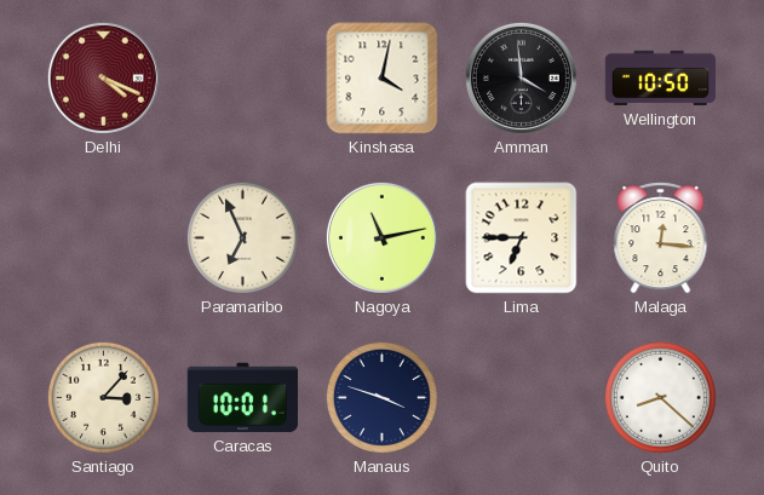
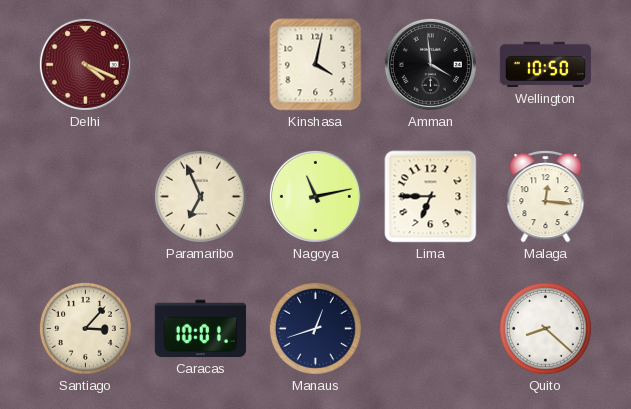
Manaus: 3:48 -> 12:42 (315, 328)
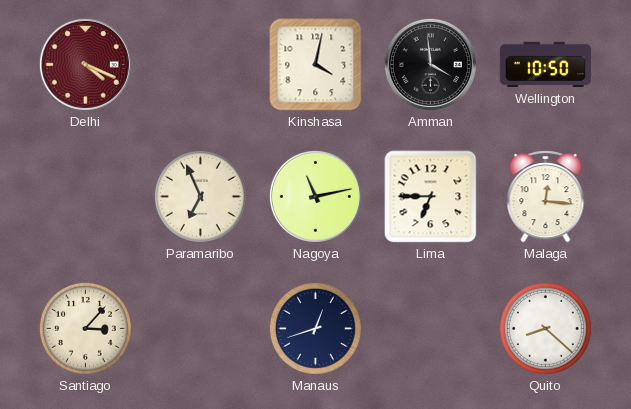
Caracas: 10:01 -> none (200, 329)
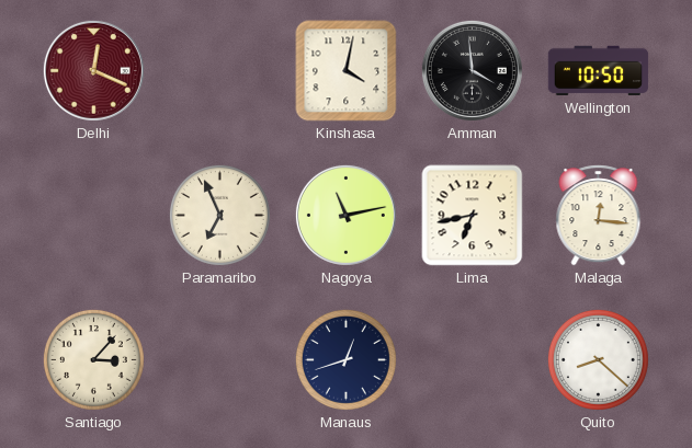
Delhi: 4:19 -> 12:19 (93, 70)
Lima: 6:45 -> 6:43 (473, 216)
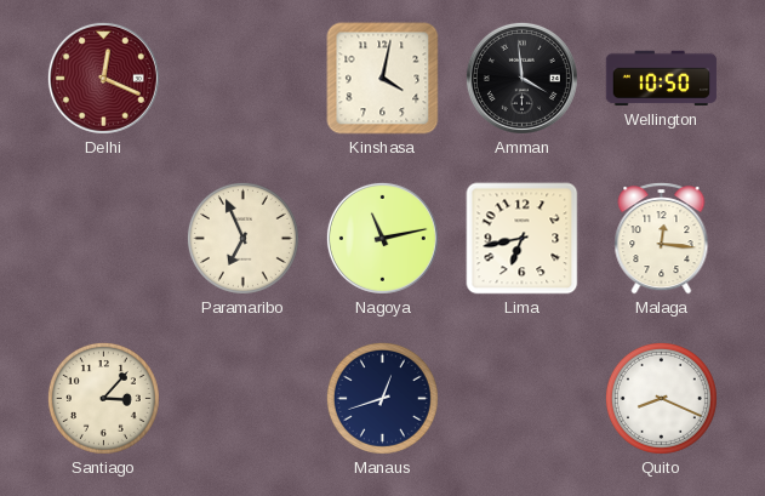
Quito: 8:22 -> 8:19 (661, 398)
